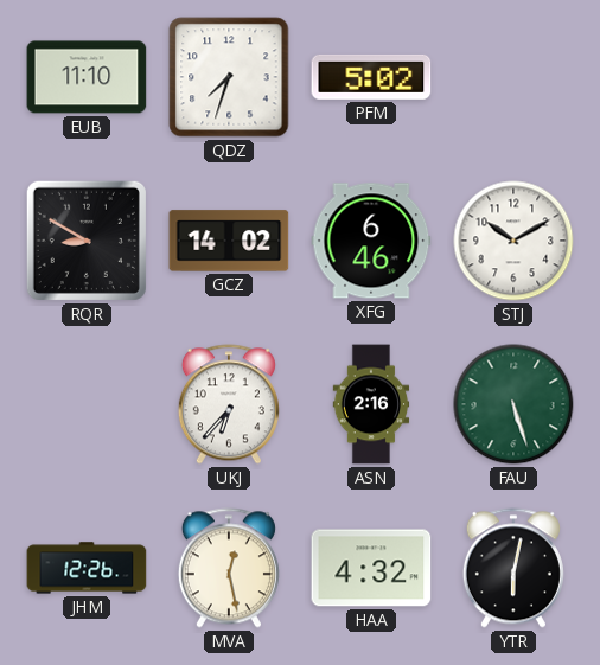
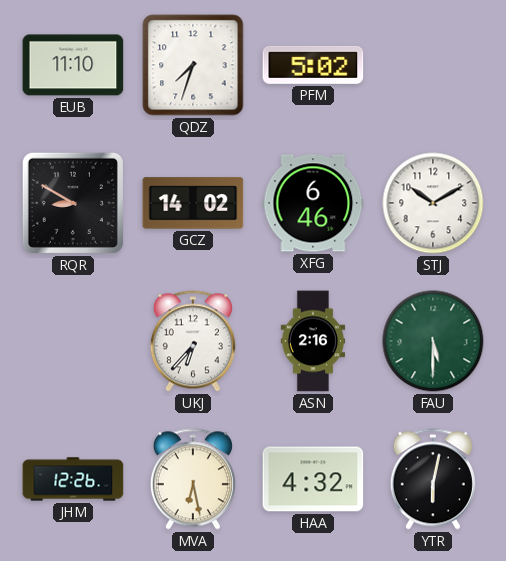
FAU: 5:27 -> 5:30 (433, 341)
MVA: 12:28 -> 6:28 (193, 479)
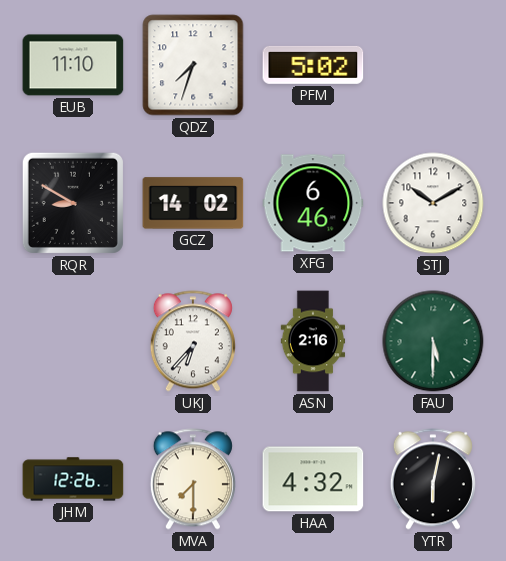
MVA: 6:28 -> 7:30 (193, 479)
